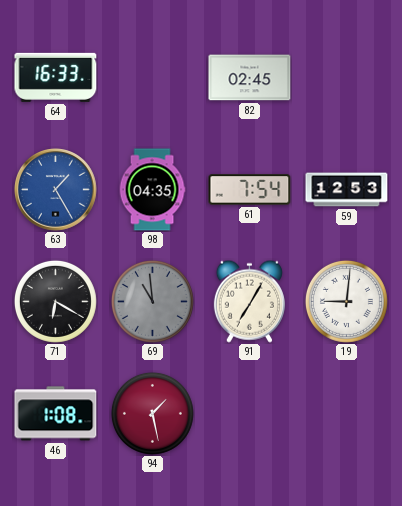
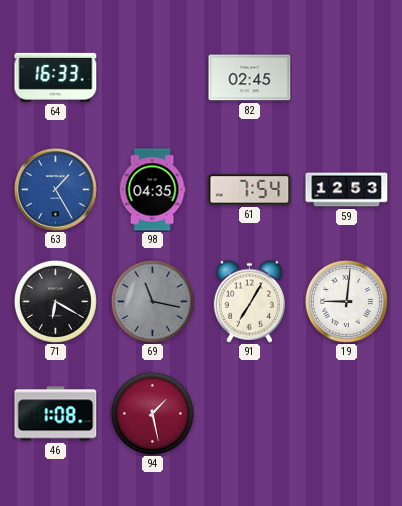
69: 10:59 -> 11:17 (152, 301)
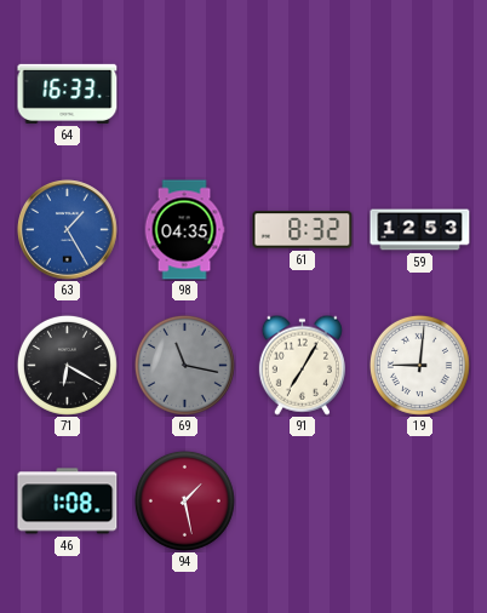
82: 02:45 -> none (250, 78)
61: 7:54 -> 8:32 (303, 230)
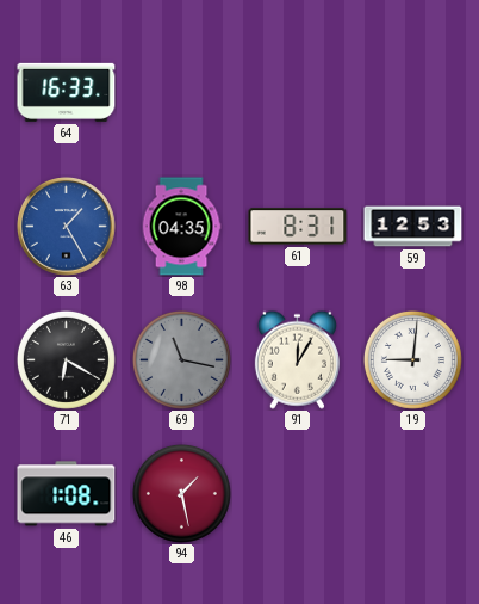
61: 8:32 -> 8:31 (298, 227)
91: 7:05 -> 12:05 (297, 359)
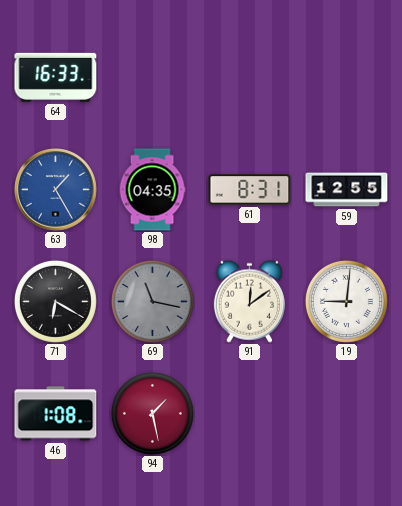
59: 12:53 -> 12:55 (347, 190)
91: 12:05 -> 12:09 (249, 301)
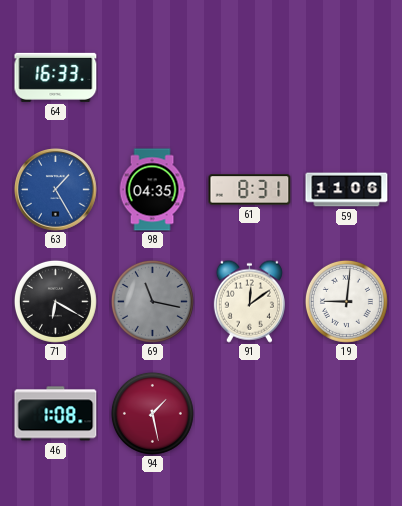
59: 12:55 -> 11:06 (347, 190)
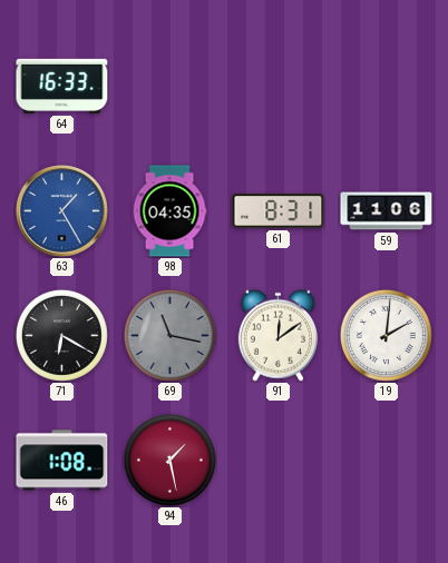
19: 9:01 -> 2:01 (386, 335)
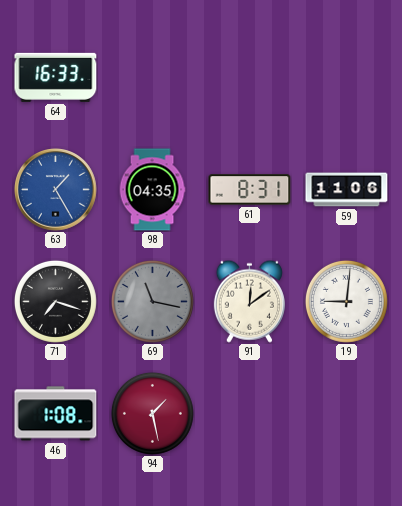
71: 6:20 -> 7:18 (55, 301)
19: 2:01 -> 9:01 (346, 301)
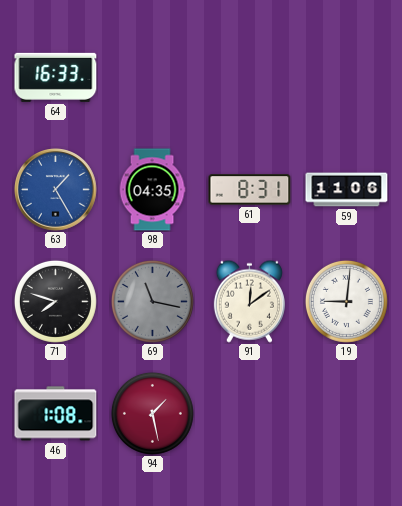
71: 7:18 -> 7:48 (55, 301)
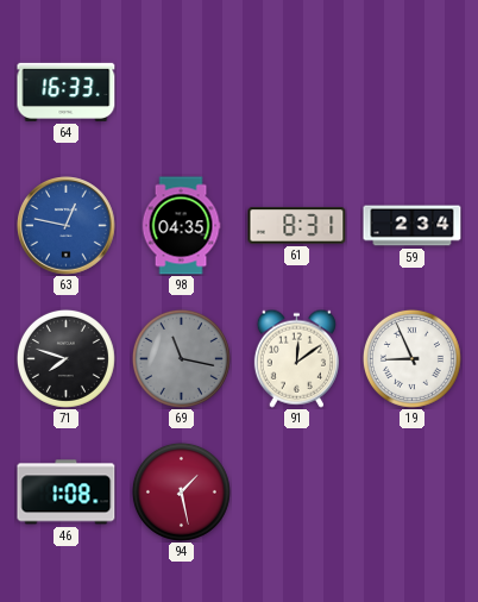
63: 1:25 -> 12:47 (67, 226)
59: 11:06 -> 2:34 (413, 226)
19: 9:01 -> 8:56 (411, 358)
